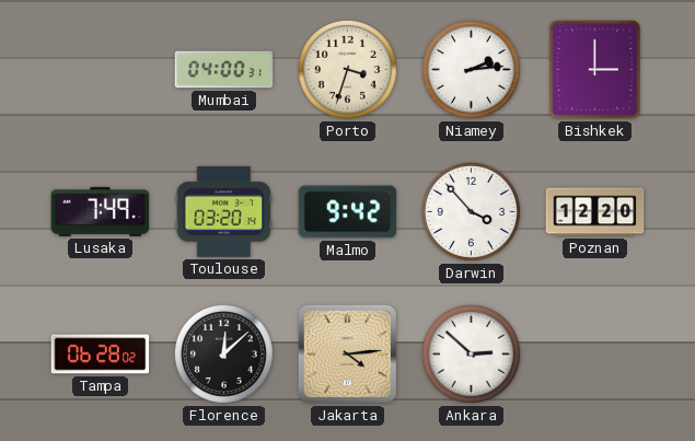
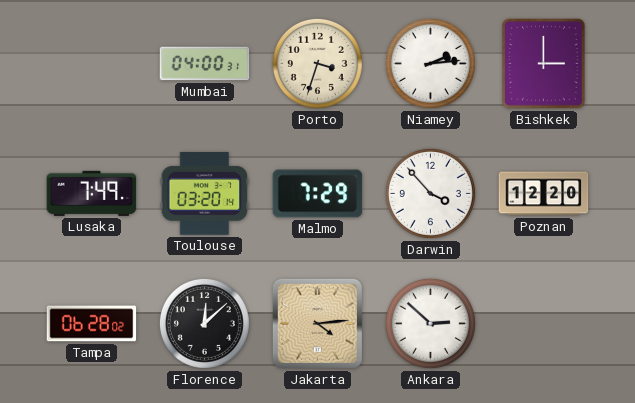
Malmo: 9:42 -> 7:29 (318, 194)
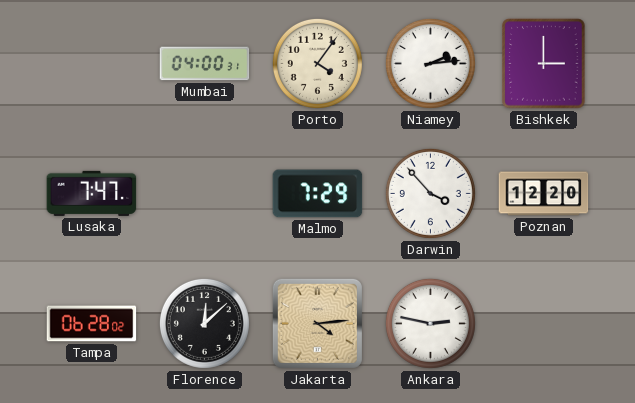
Porto: 3:33 -> 4:06 (317, 63)
Lusaka: 7:49 -> 7:47 (92, 193)
Toulouse: 03:20 -> none (205, 193)
Ankara: 2:52 -> 2:47 (430, 323)
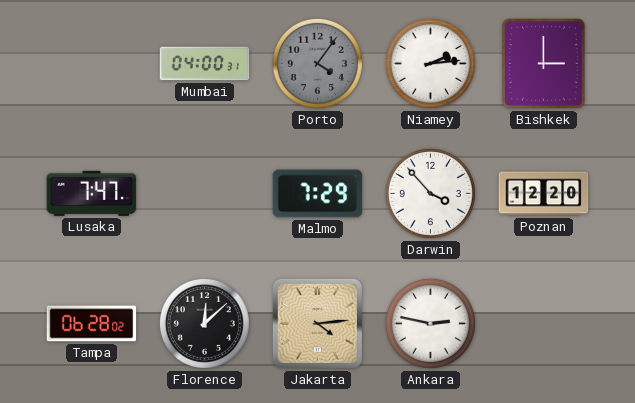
Porto dial: cream -> grey (317, 63)
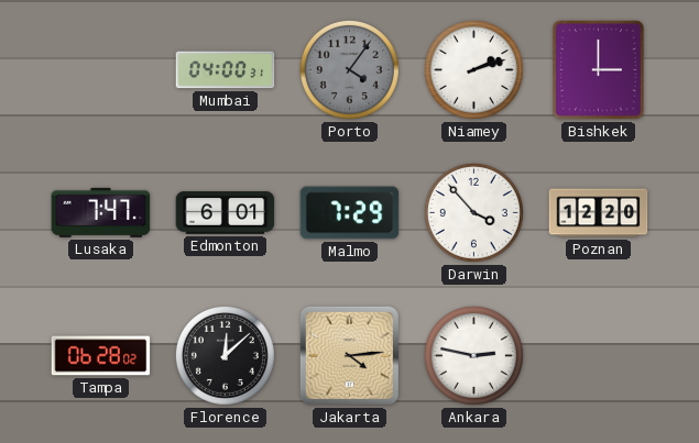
Niamey: 2:14 -> 2:12 (473, 69)
Edmonton: none -> 6:01 (226, 213)
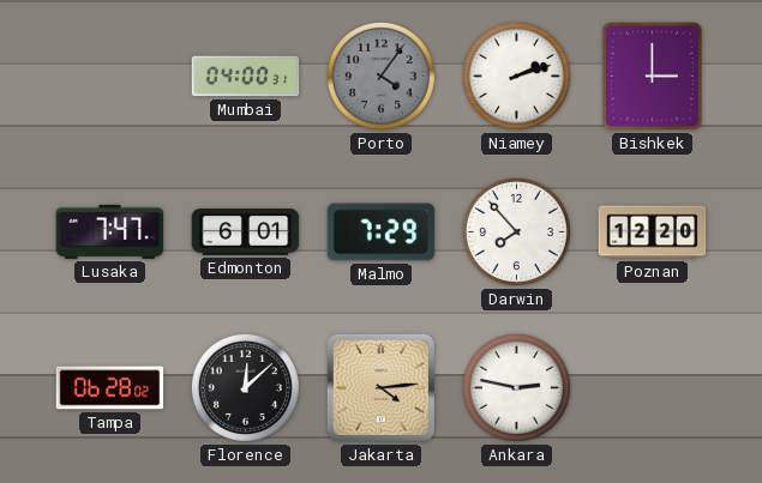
Darwin: 3:53 -> 7:53 (516, 231)
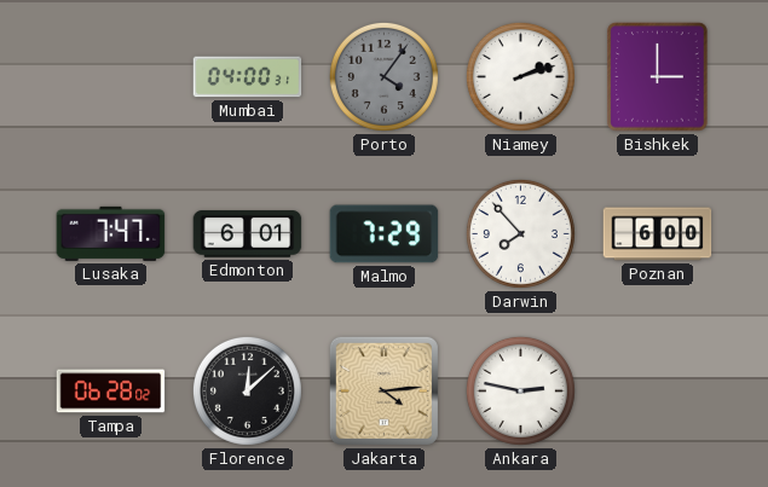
Poznan: 12:20 -> 6:00 (658, 234)
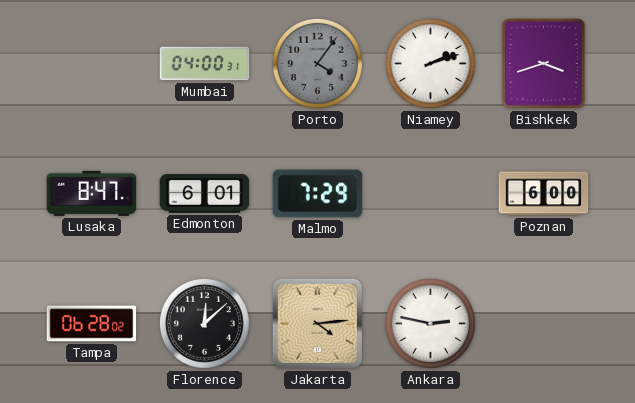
Bishkek: 3:00 -> 3:42 (544, 64)
Lusaka: 7:47 -> 8:47 (92, 193)
Darwin: 7:53 -> none (520, 233)
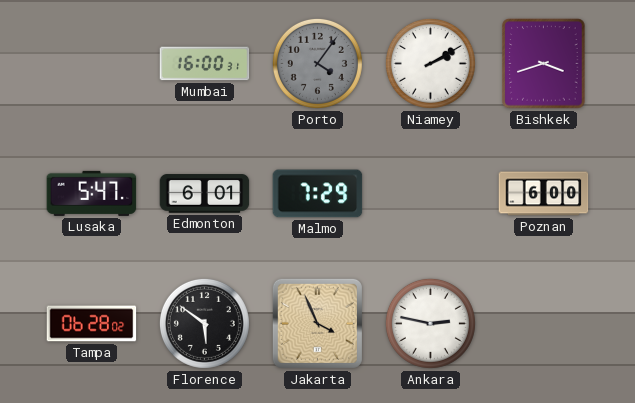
Mumbai: 04:00 -> 16:00 (205, 64)
Niamey: 2:12 -> 2:10 (430, 63)
Lusaka: 8:47 -> 5:47 (92, 193)
Florence: 12:08 -> 5:51 (204, 323)
Jakarta: 4:14 -> 3:56 (317, 323)
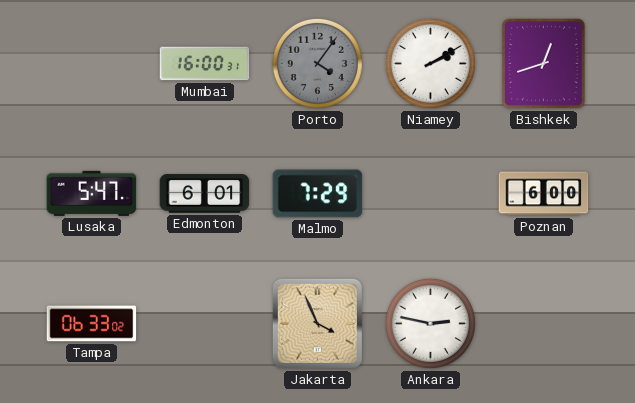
Bishkek: 3:42 -> 12:42 (544, 64)
Tampa: 06:28 -> 06:33 (92, 324)
Florence: 5:51 -> none (204, 323)
